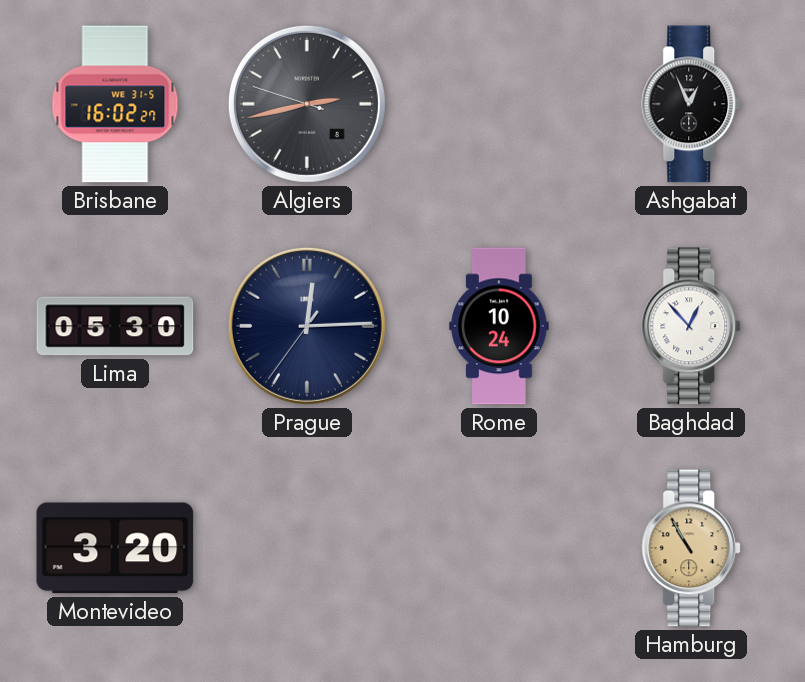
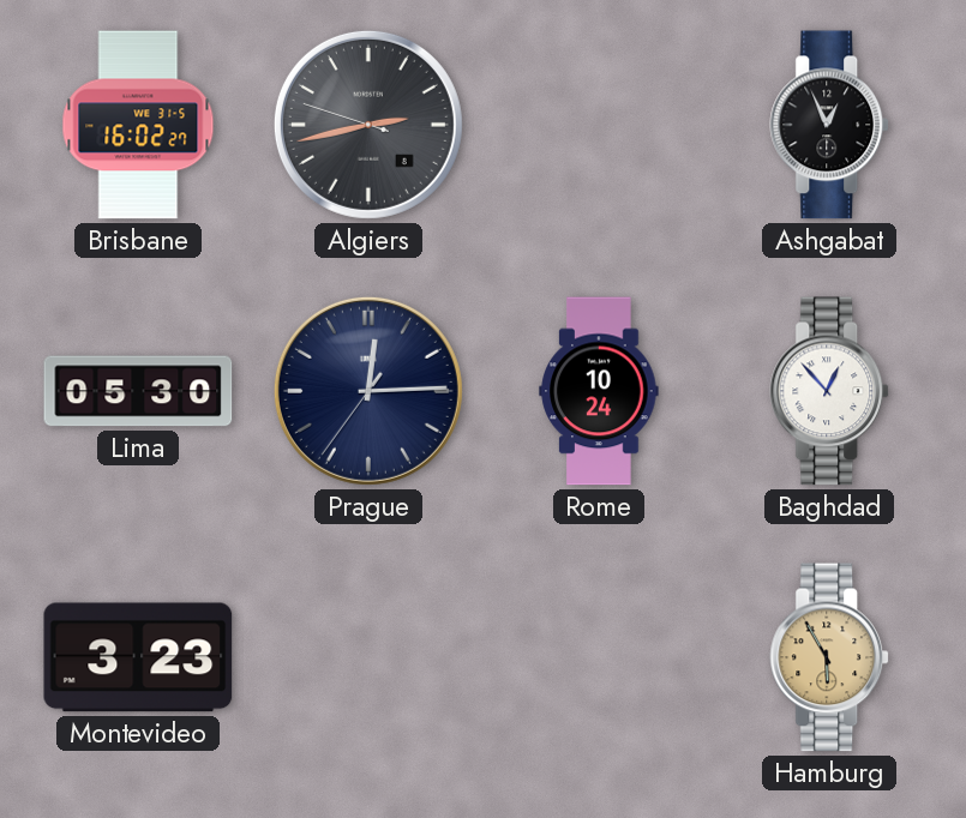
Montevideo: 3:20 -> 3:23 (138, 657)
Hamburg: 10:55 -> 5:55 (830, 657)
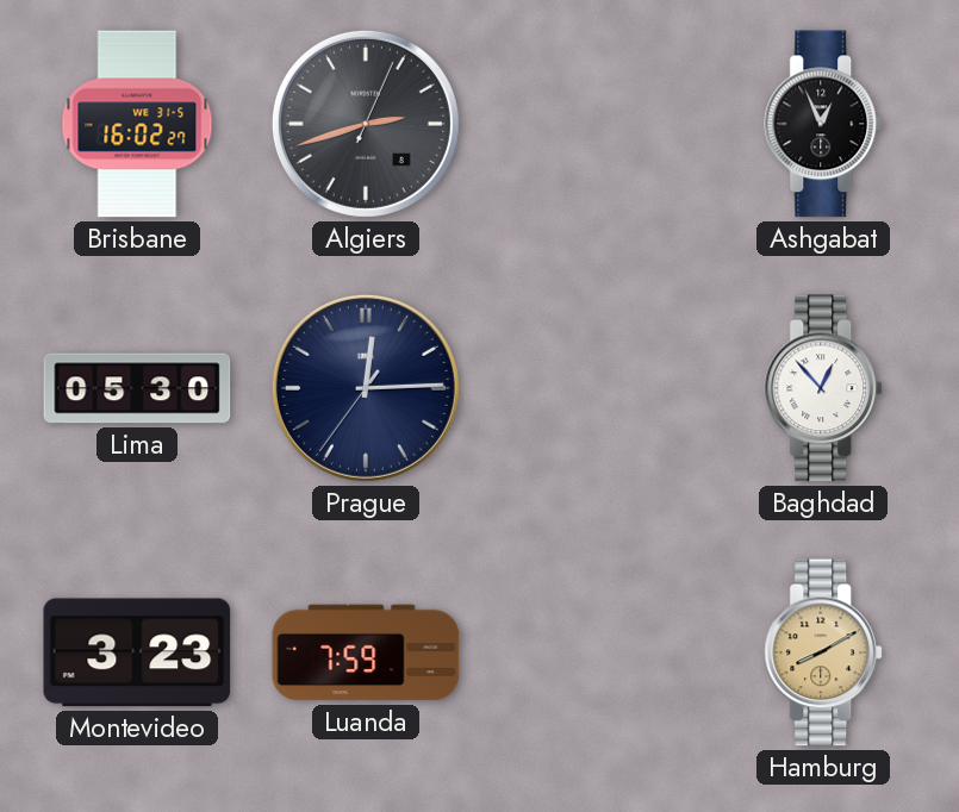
Algiers: 2:42:48 -> 2:42:04 (366, 124)
Rome: 10:24 -> none (599, 391)
Luanda: none -> 7:59 (366, 652)
Hamburg: 5:55 -> 8:10 (824, 652)
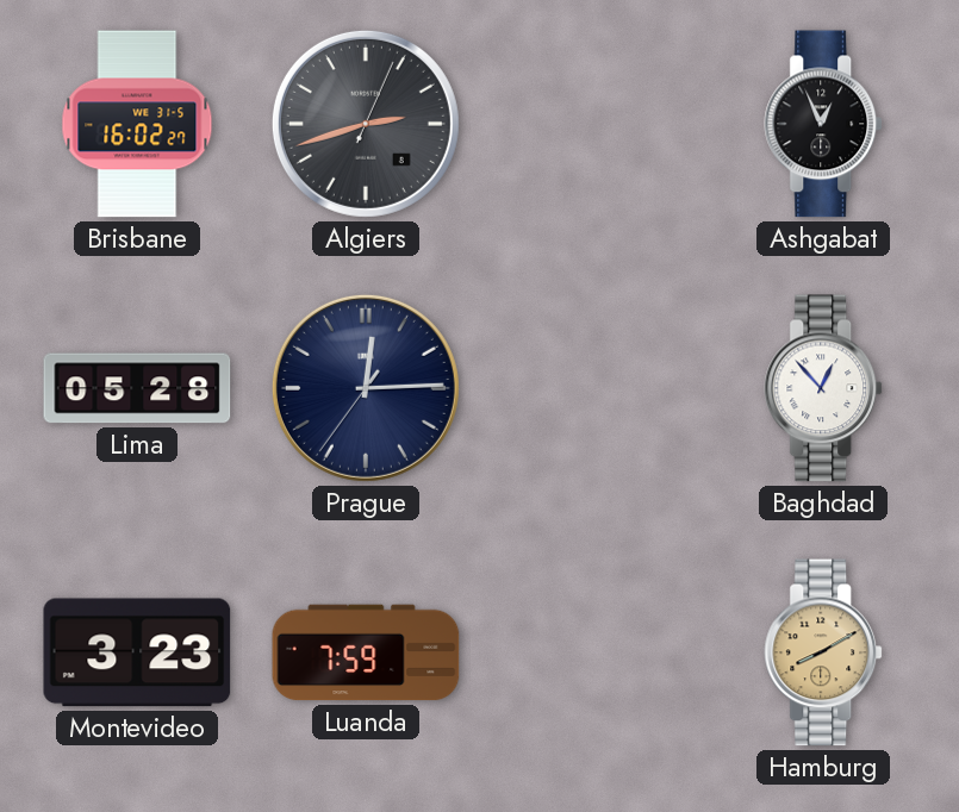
Lima: 05:30 -> 05:28 (137, 388)
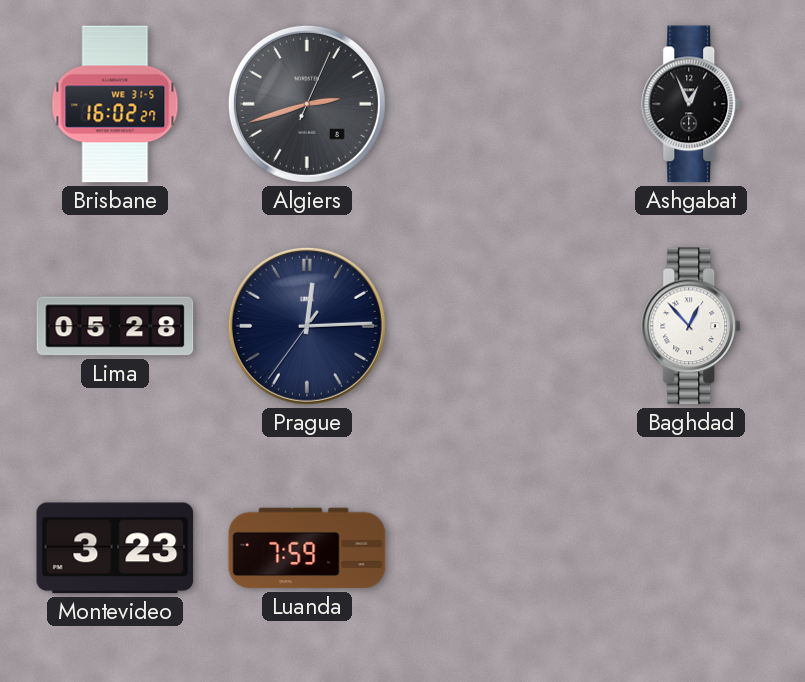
Hamburg: 8:10 -> none (824, 652)
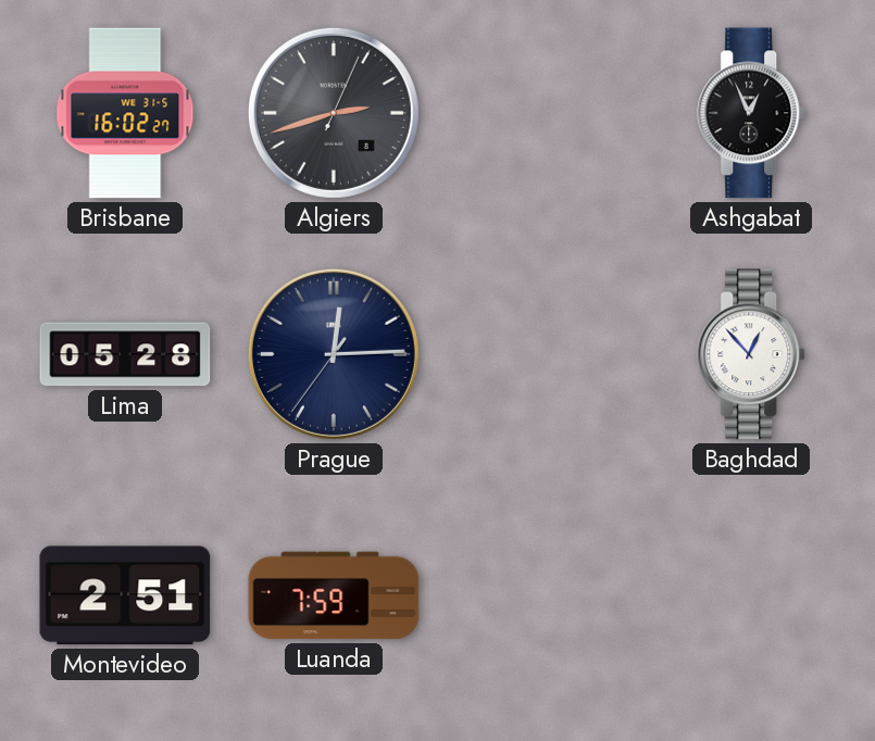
Montevideo: 3:23 -> 2:51 (125, 595)
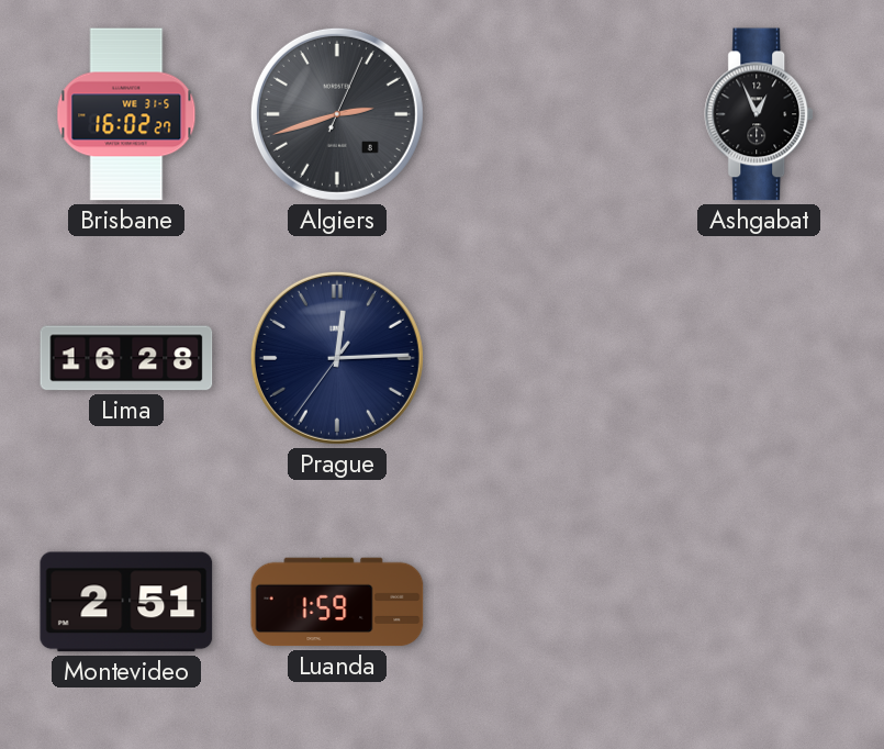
Lima: 05:28 -> 16:28 (126, 358)
Baghdad: 12:53 -> none (752, 354)
Luanda: 7:59 -> 1:59 (337, 602)
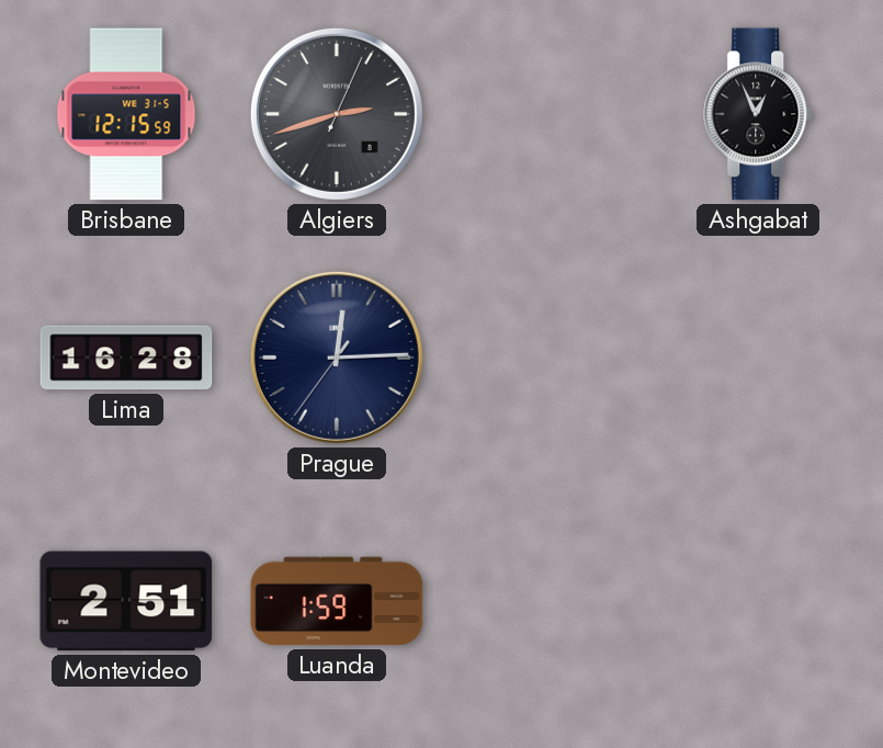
Brisbane: 16:02 -> 12:15 (126, 114)
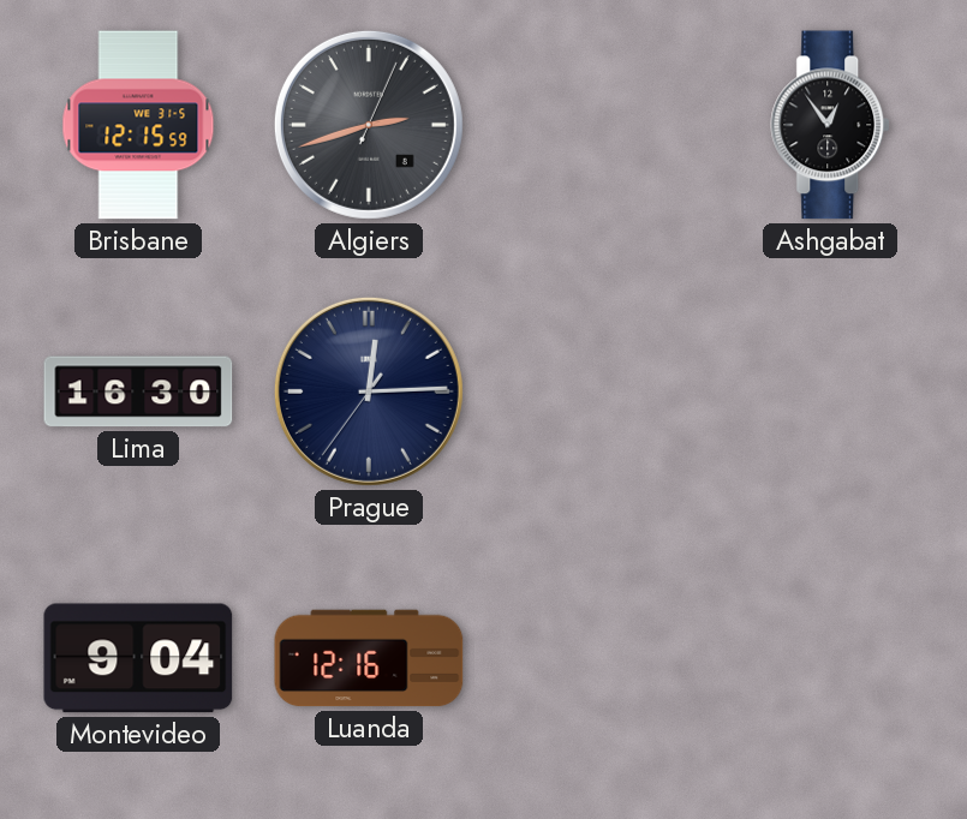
Ashgabat: 12:56 -> 12:54 (831, 125)
Lima: 16:28 -> 16:30 (138, 391)
Montevideo: 2:51 -> 9:04 (138, 658)
Luanda: 1:59 -> 12:16 (369, 658)
